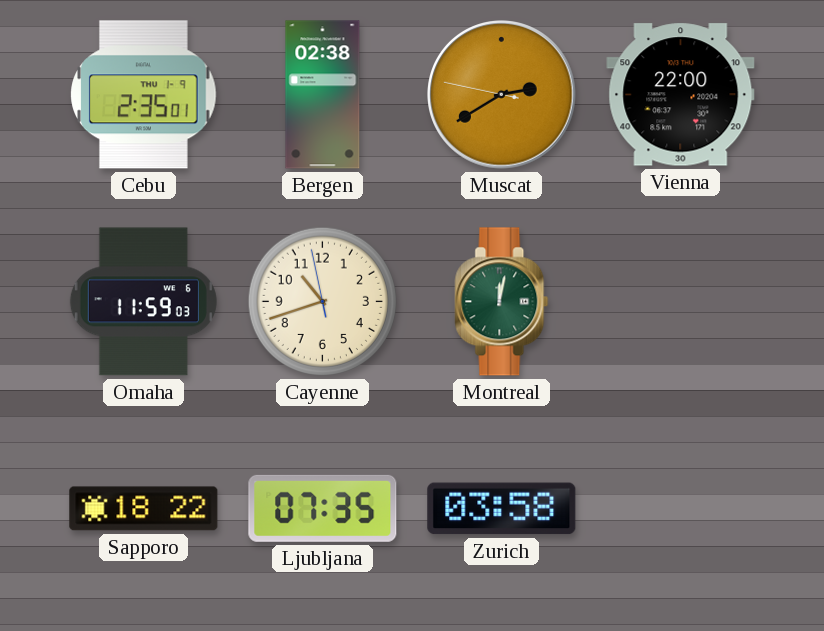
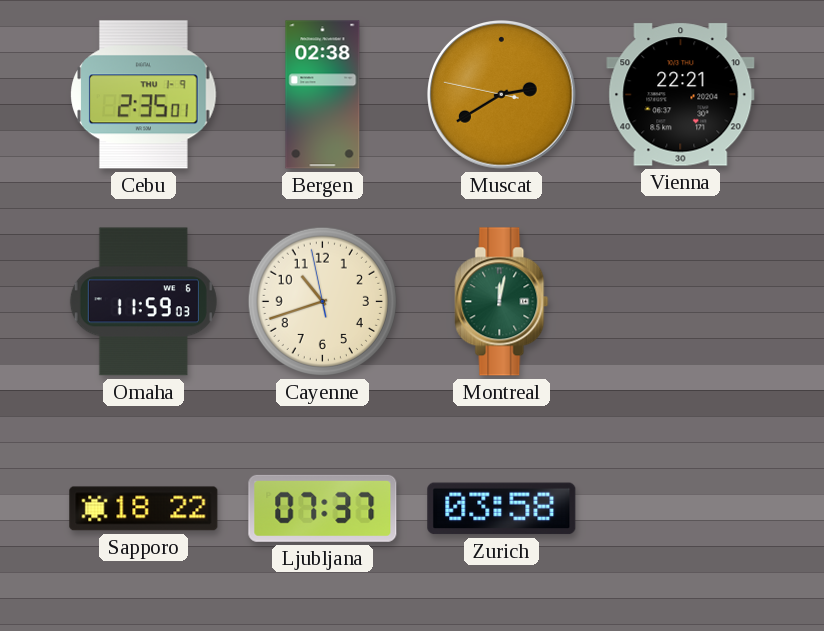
Vienna: 22:00 -> 22:21 (681, 95)
Ljubljana: 07:35 -> 07:37 (323, 508)
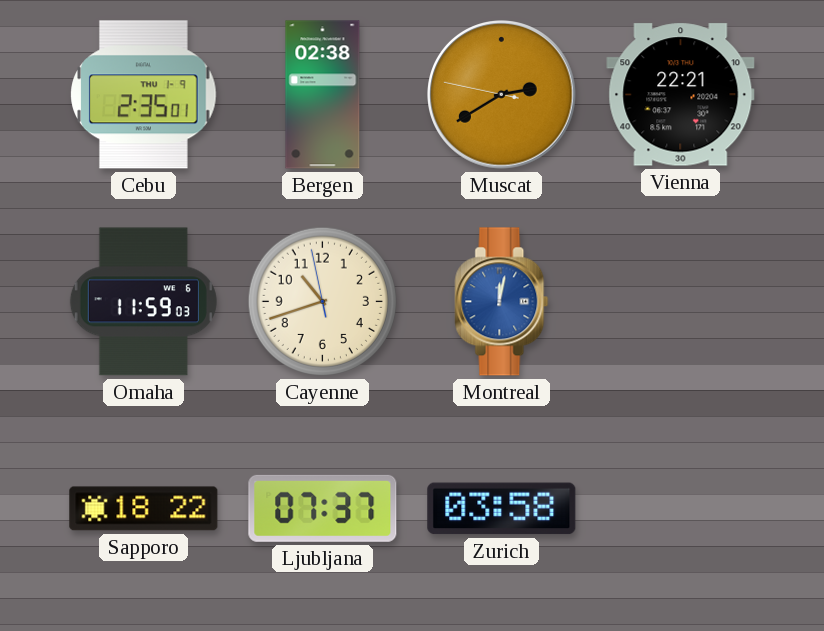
Montreal dial: green -> blue (502, 302)
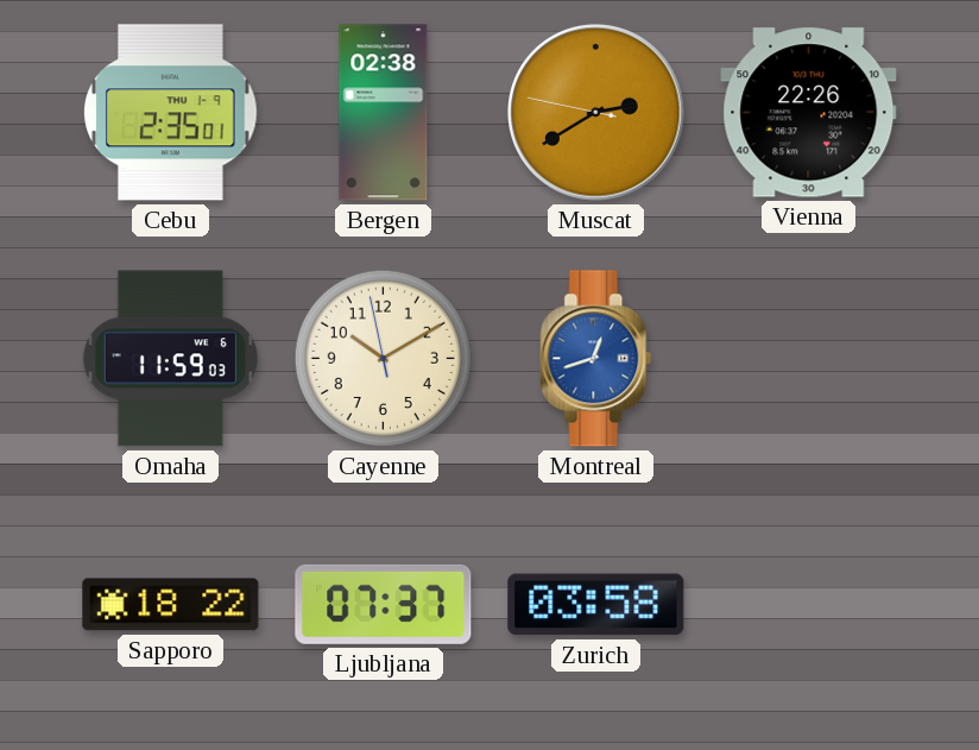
Vienna: 22:21 -> 22:26 (809, 113)
Cayenne: 10:41 -> 10:09 (383, 358)
Montreal: 12:02 -> 12:42 (596, 359)
